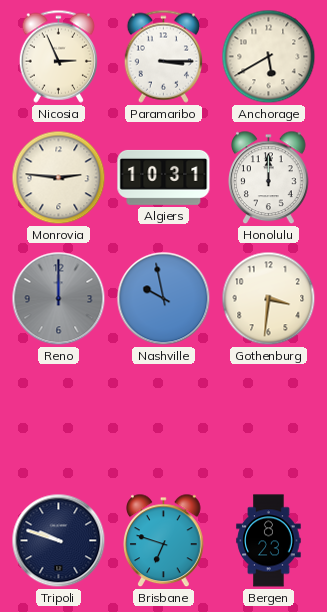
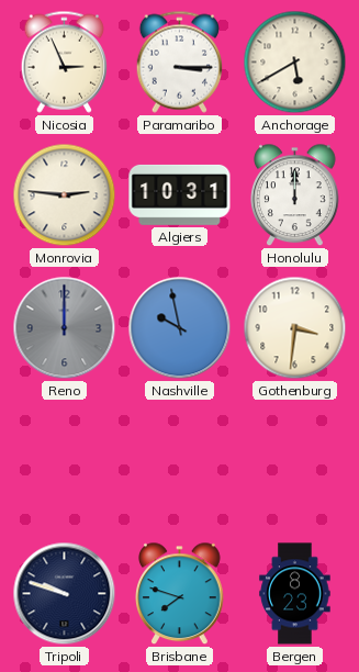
Brisbane: 6:48 -> 7:48 (180, 594)
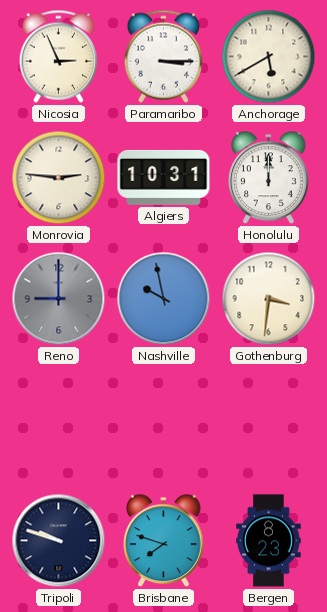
Reno: 12:00 -> 9:00 (59, 299)
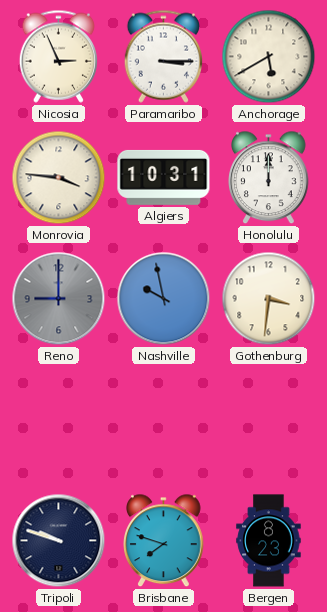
Monrovia: 2:46 -> 3:46 (59, 178)
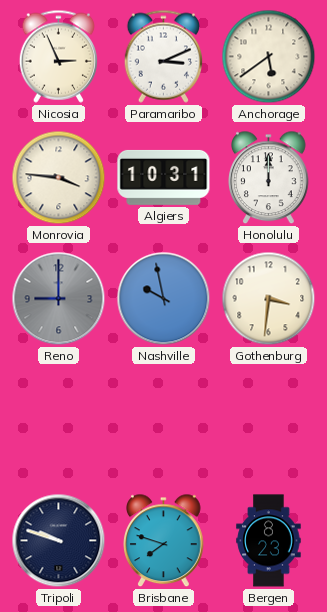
Paramaribo: 3:15 -> 3:11 (163, 56)
Anchorage: 5:40 -> 5:39 (269, 57)
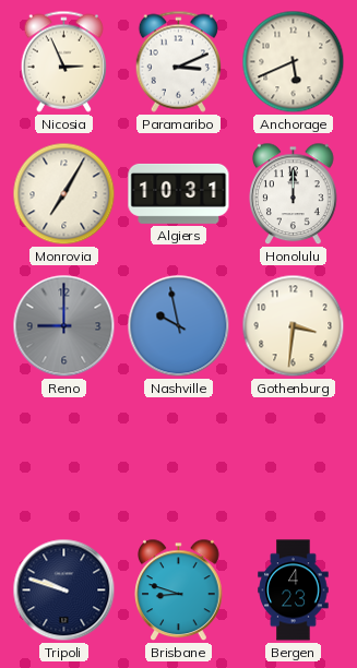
Anchorage: 5:39 -> 5:41 (294, 62)
Monrovia: 3:46 -> 7:05 (64, 194)
Brisbane: 7:48 -> 8:48 (179, 591)
Bergen: 8:23 -> 4:23 (294, 591)
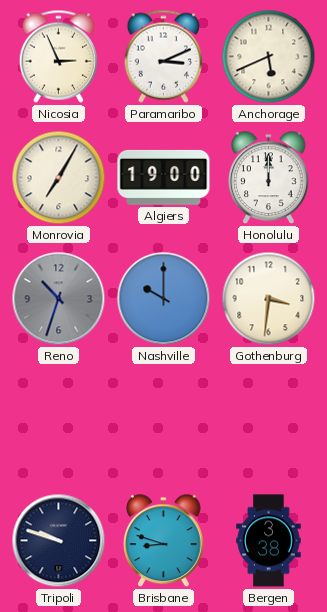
Algiers: 10:31 -> 19:00 (164, 177)
Reno: 9:00 -> 10:33 (59, 299)
Nashville: 9:58 -> 10:00 (164, 299)
Bergen: 4:23 -> 3:38 (269, 541)
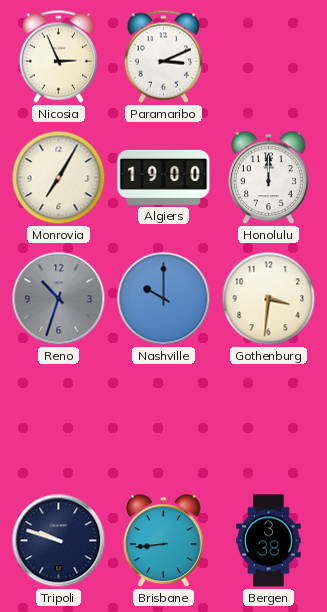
Anchorage: 5:41 -> none (269, 57)
Brisbane: 8:48 -> 8:44 (164, 541)
